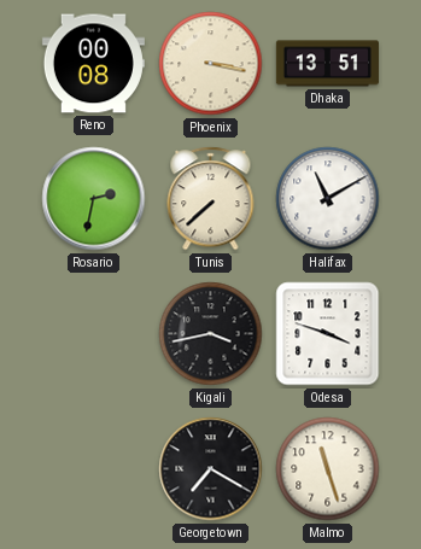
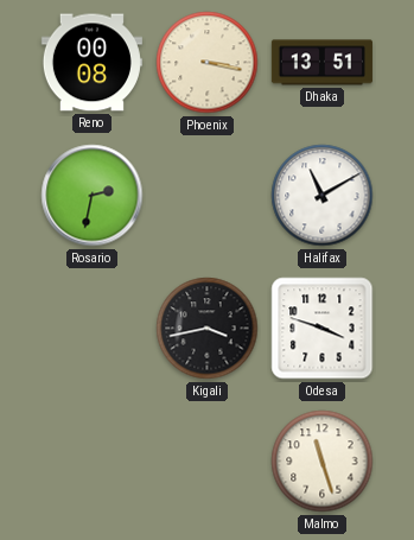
Tunis: 7:38 -> none (211, 199)
Georgetown: 7:20 -> none (211, 469)
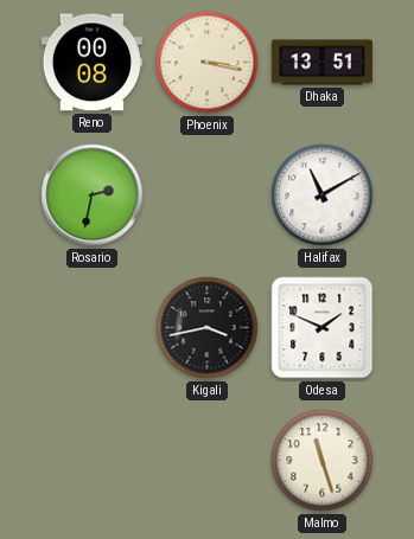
Odesa: 3:48 -> 1:49 (323, 328)
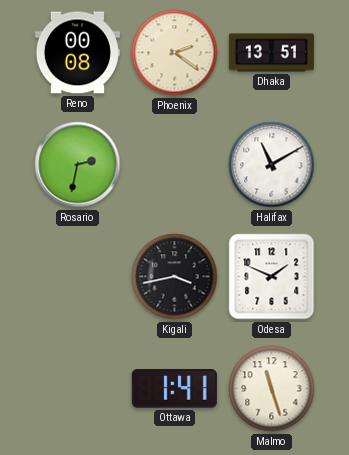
Phoenix: 3:17 -> 2:21 (175, 53)
Ottawa: none -> 1:41 (174, 389)
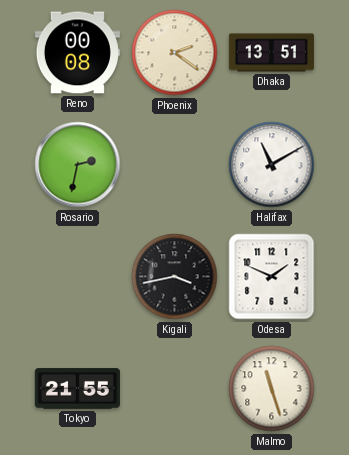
Tokyo: none -> 21:55 (77, 389)
Ottawa: 1:41 -> none (174, 389)
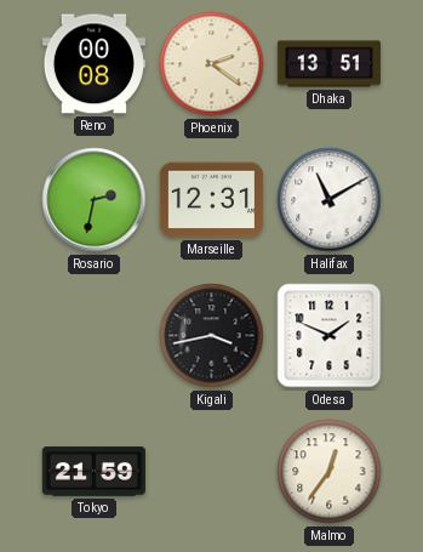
Marseille: none -> 12:31 (211, 200)
Tokyo: 21:55 -> 21:59 (93, 472)
Malmo: 11:27 -> 12:36 (330, 472)
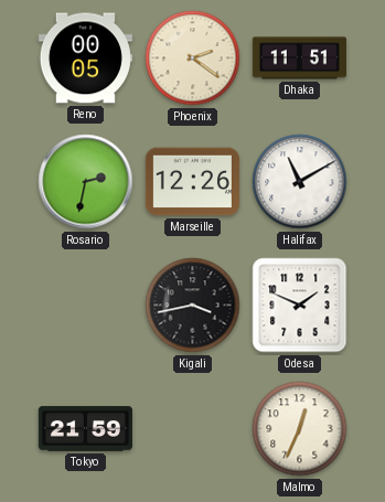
Reno: 00:08 -> 00:05 (85, 58)
Dhaka: 13:51 -> 11:51 (299, 58)
Marseille: 12:31 -> 12:26 (192, 182)
Malmo: 12:36 -> 12:34 (300, 429)
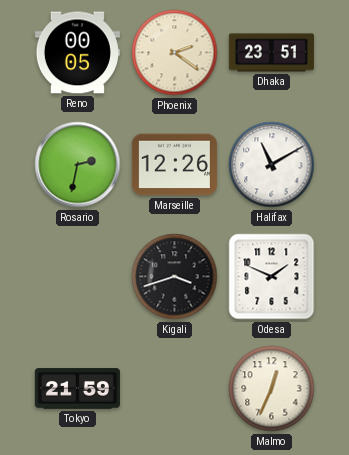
Dhaka: 11:51 -> 23:51 (271, 53)
Kigali: 3:43 -> 3:42 (175, 277)
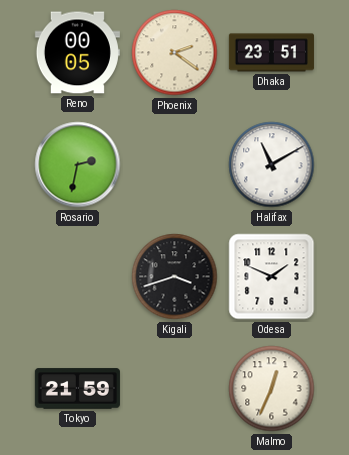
Marseille: 12:26 -> none (174, 165)
